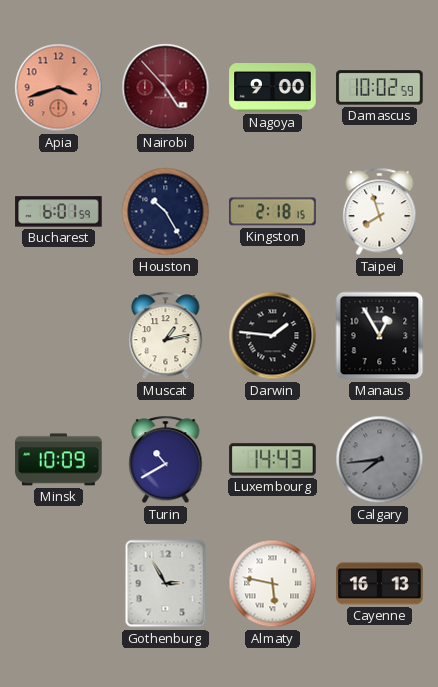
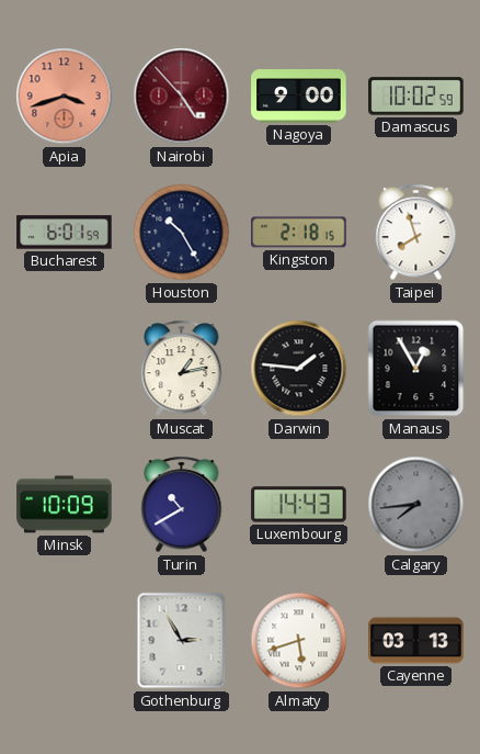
Almaty: 5:47 -> 5:42 (299, 641)
Cayenne: 16:13 -> 03:13 (416, 641)
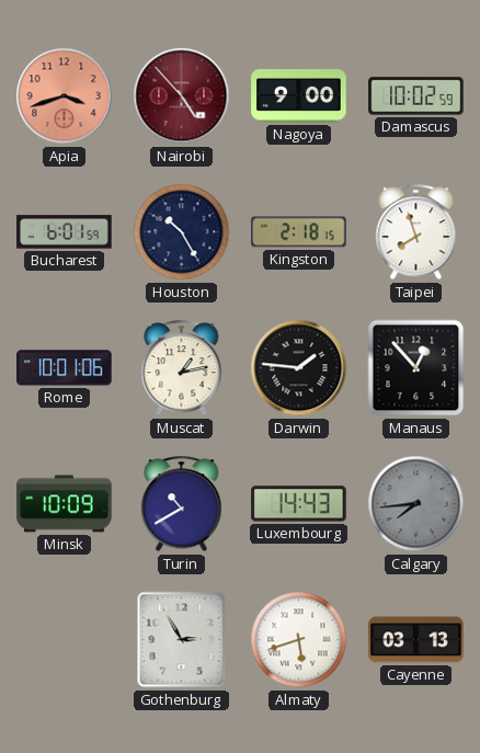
Rome: none -> 10:01 (65, 368)
Manaus: 12:55 -> 12:53 (416, 368)
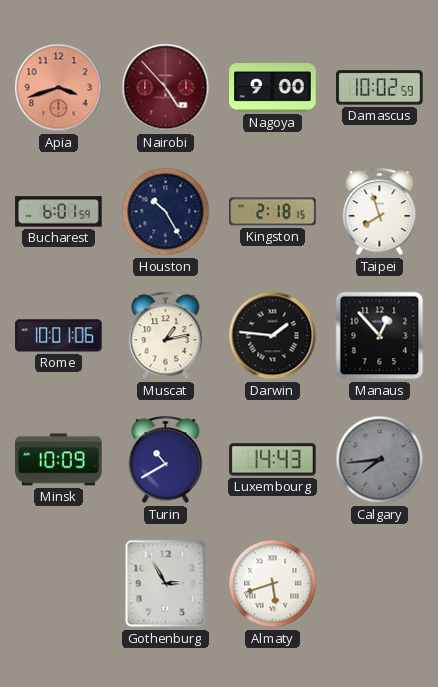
Cayenne: 03:13 -> none (416, 640)
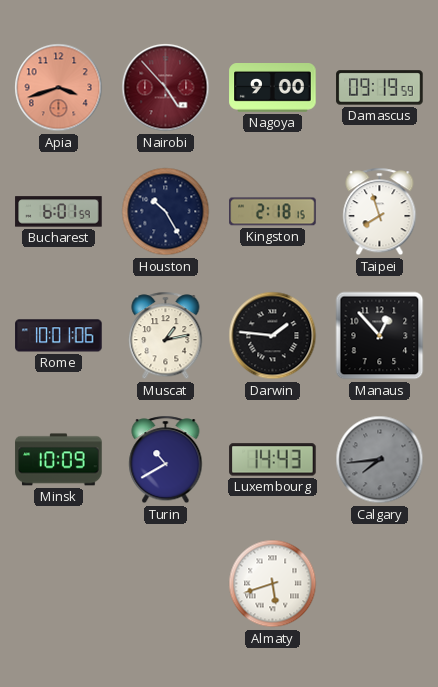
Damascus: 10:02 -> 09:19 (380, 88)
Gothenburg: 2:55 -> none (166, 584)
